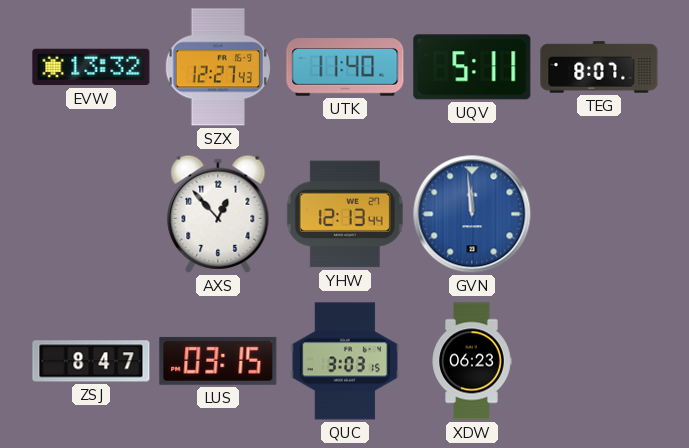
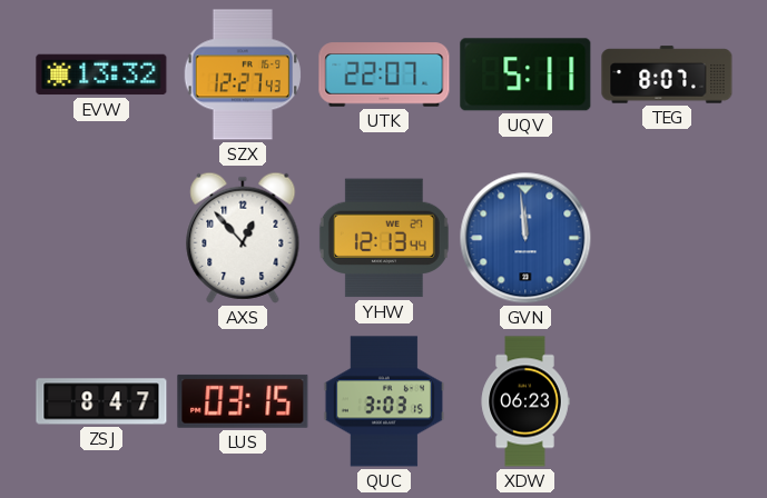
UTK: 11:40 -> 22:07 (384, 74)
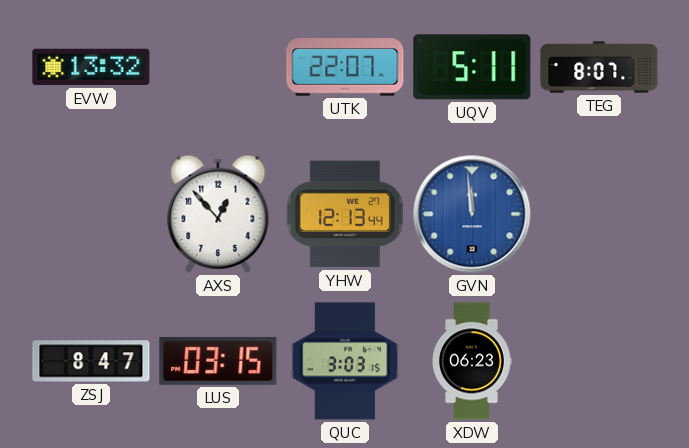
SZX: 12:27 -> none (243, 74)
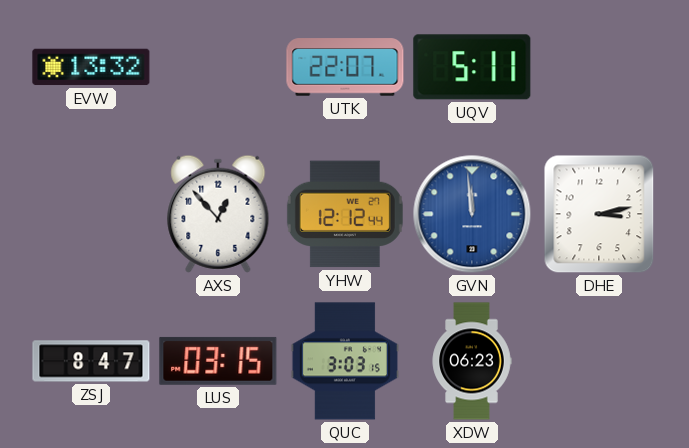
TEG: 8:07 -> none (599, 67)
YHW: 12:13 -> 12:12 (345, 214)
DHE: none -> 3:13 (599, 214)
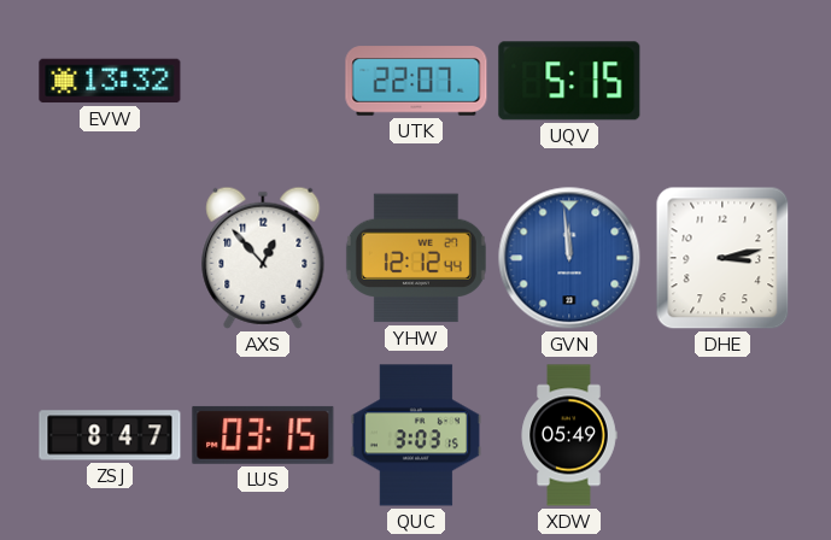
UQV: 5:11 -> 5:15 (569, 81)
XDW: 06:23 -> 05:49 (569, 435)
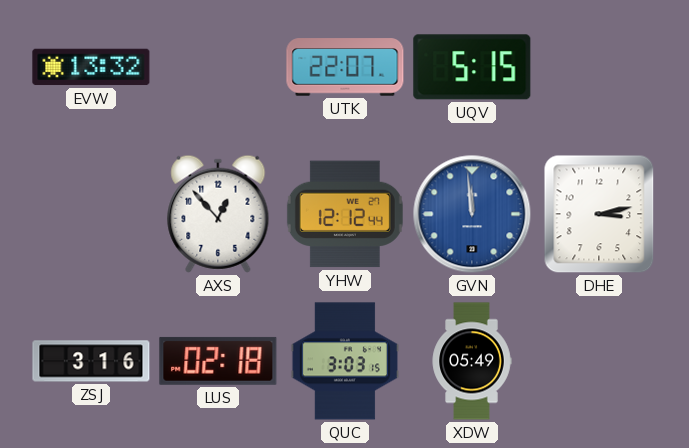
ZSJ: 8:47 -> 3:16 (91, 361)
LUS: 03:15 -> 02:18 (218, 361)
